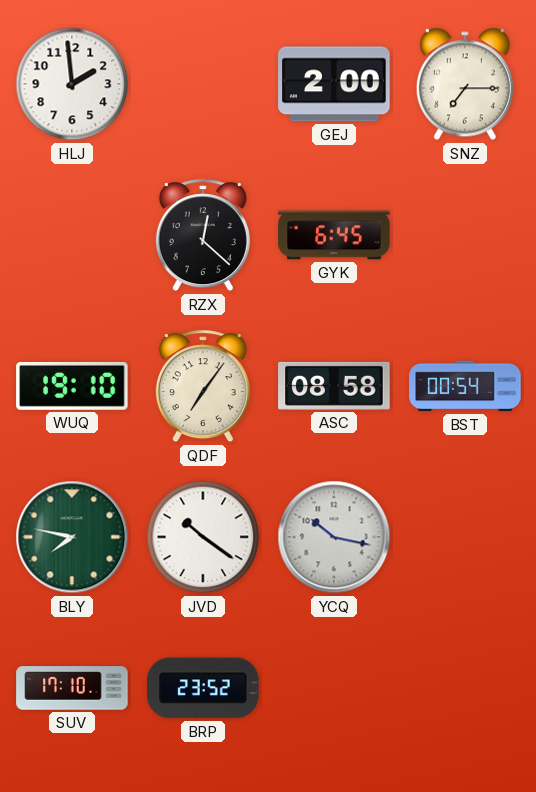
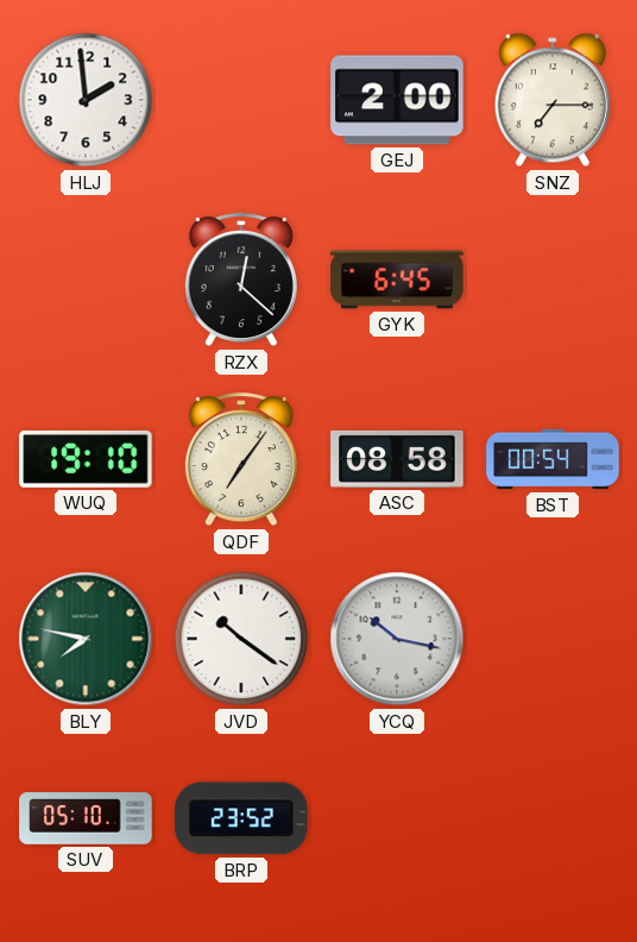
SUV: 17:10 -> 05:10 (86, 818)
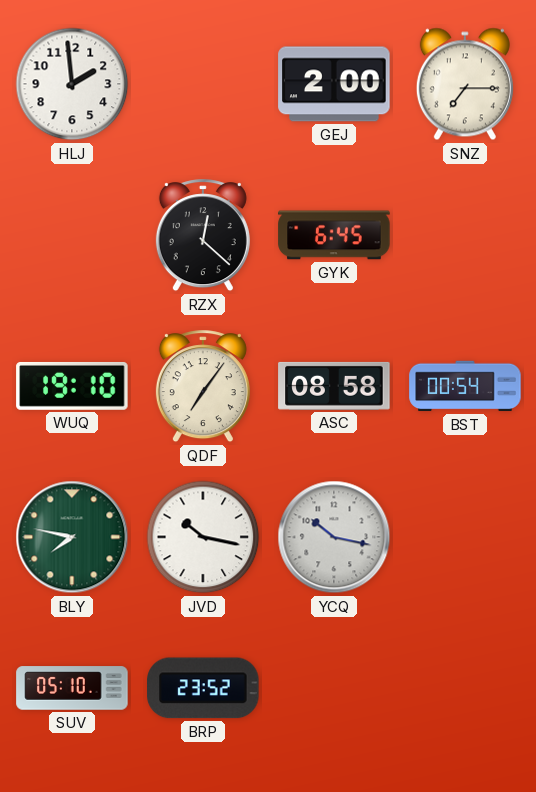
JVD: 10:21 -> 10:17 (203, 537)
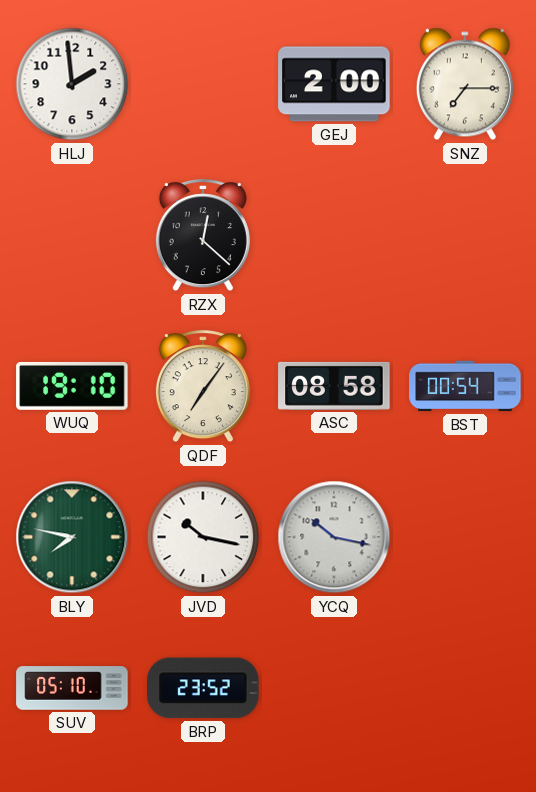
GYK: 6:45 -> none (334, 235)
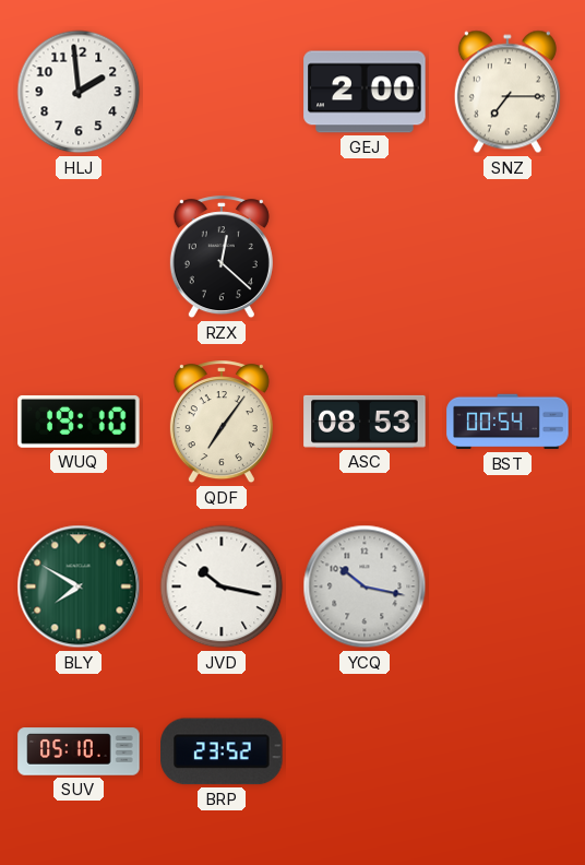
ASC: 08:58 -> 08:53 (365, 422)
BLY: 7:47 -> 7:50 (79, 586)
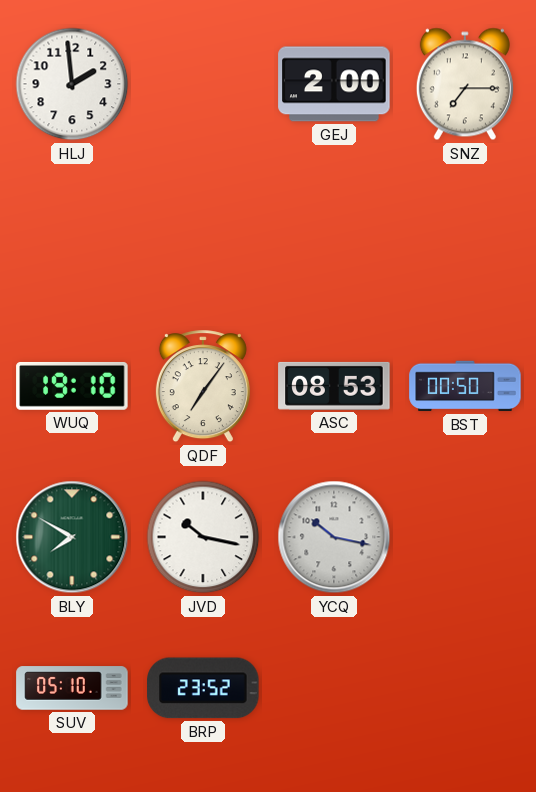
RZX: 12:22 -> none (222, 258)
BST: 00:54 -> 00:50 (465, 386)
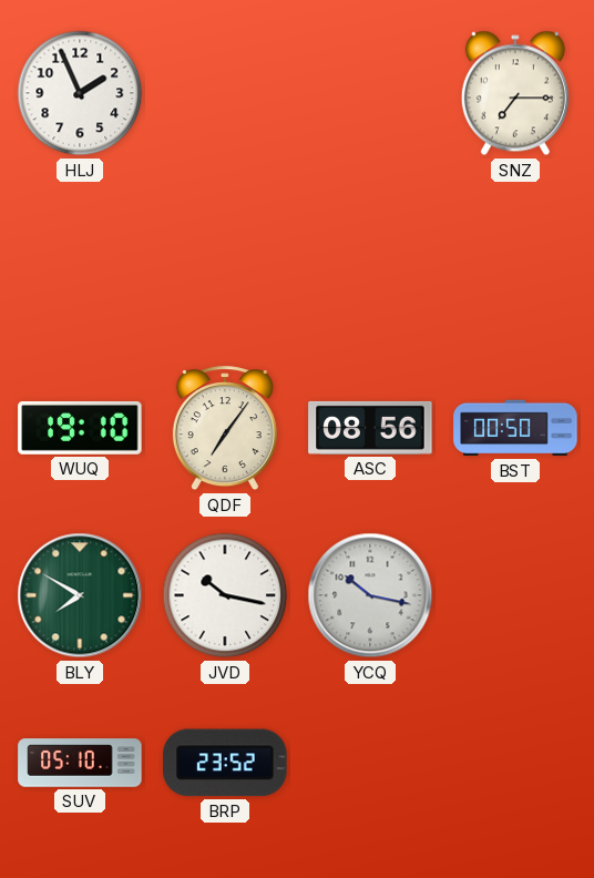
HLJ: 1:59 -> 1:56 (80, 93)
GEJ: 2:00 -> none (334, 84)
ASC: 08:53 -> 08:56 (370, 428)
